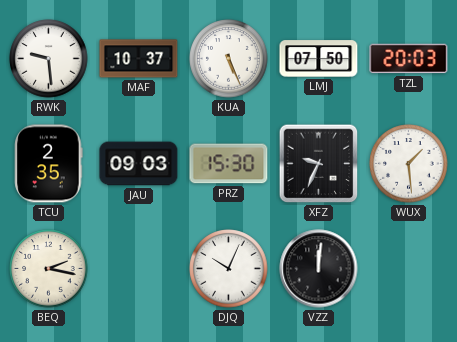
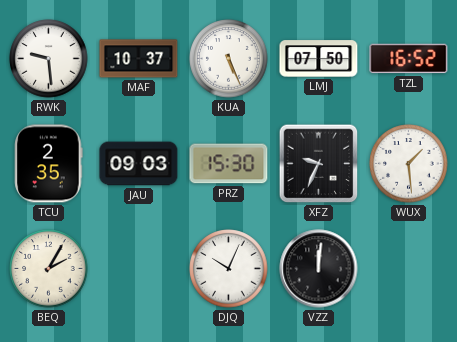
TZL: 20:03 -> 16:52 (409, 59)
BEQ: 2:17 -> 2:05 (49, 269)
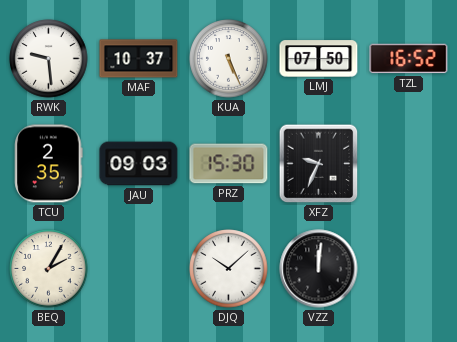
WUX: 1:29 -> none (409, 164)
DJQ: 10:04 -> 10:08 (229, 269)
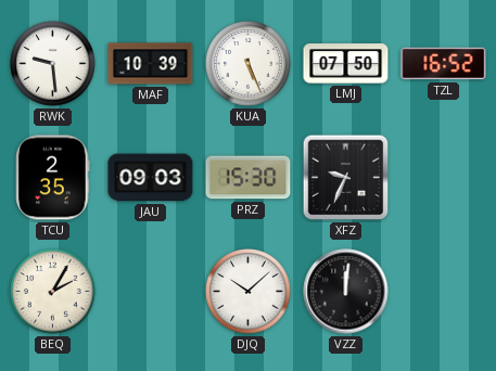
MAF: 10:37 -> 10:39 (151, 64)
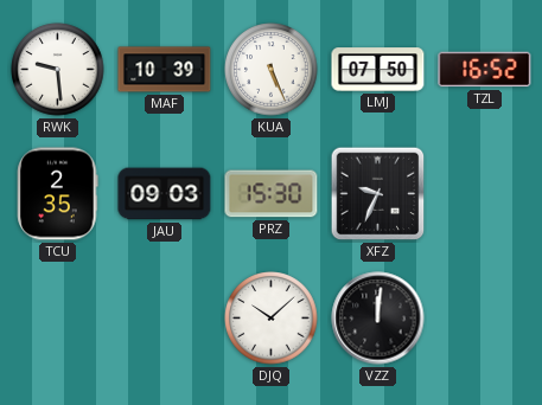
BEQ: 2:05 -> none (53, 292)
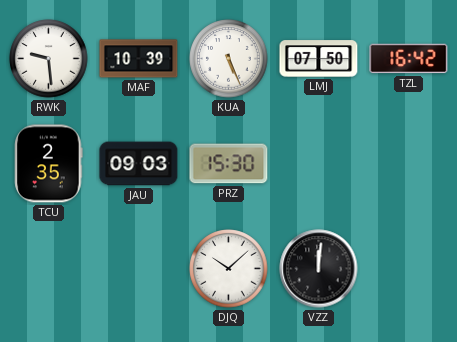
TZL: 16:52 -> 16:42 (409, 59)
XFZ: 9:34 -> none (378, 194)
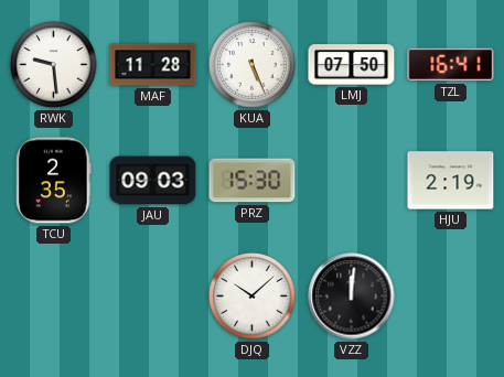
MAF: 10:39 -> 11:28 (153, 65)
TZL: 16:42 -> 16:41 (451, 65)
HJU: none -> 2:19 (451, 181)
